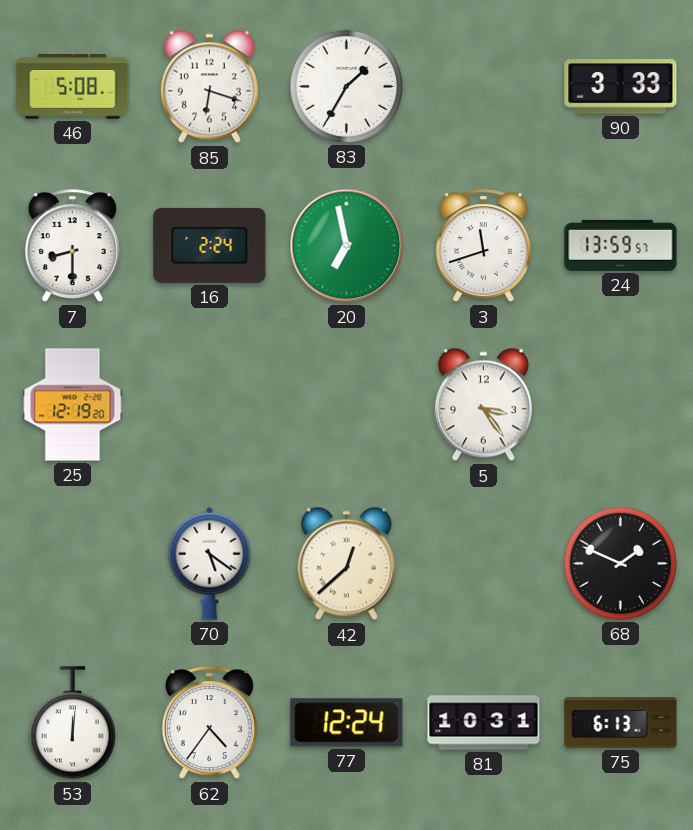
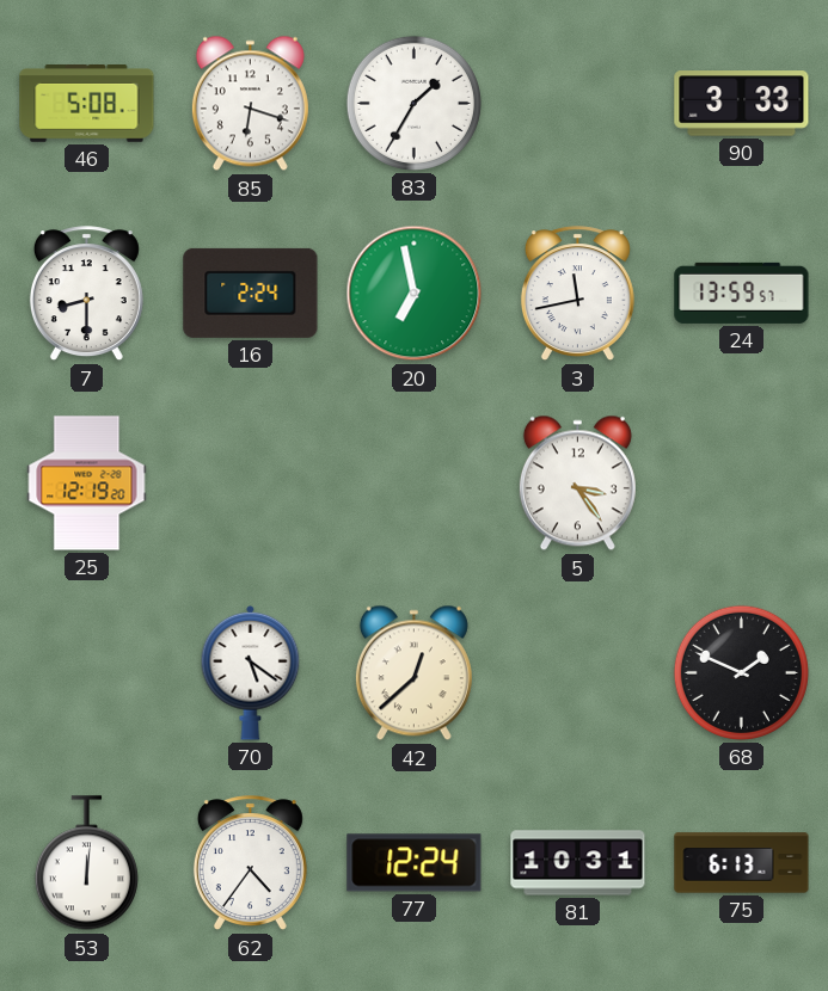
3: 11:42 -> 11:43 (577, 294)
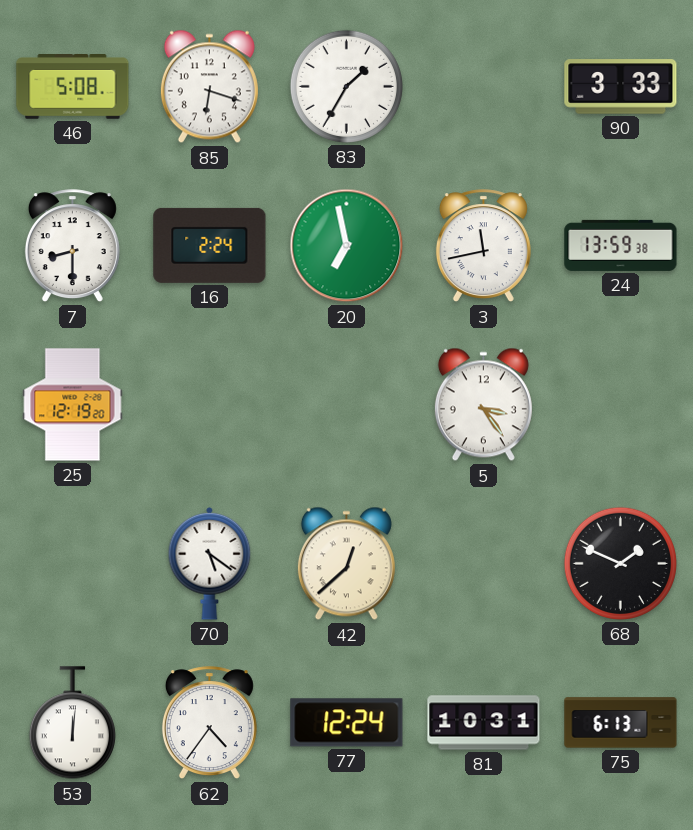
24: 13:59:57 -> 13:59:38 (621, 245)
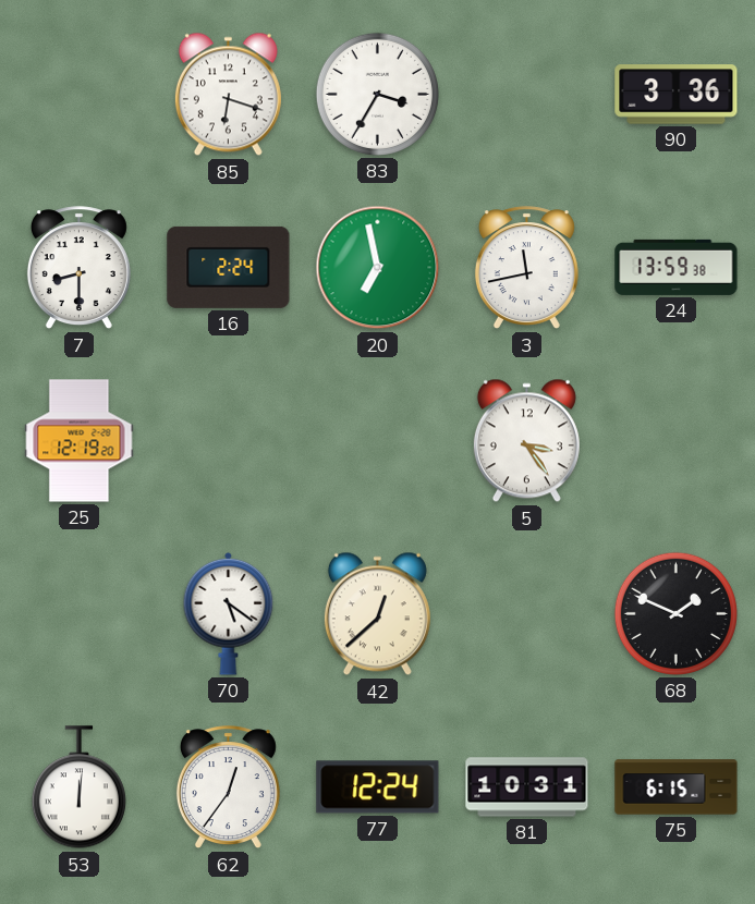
46: 5:08 -> none (73, 87)
83: 1:35 -> 3:35 (377, 94)
90: 3:33 -> 3:36 (677, 95)
62: 4:36 -> 12:36 (228, 787)
75: 6:13 -> 6:15 (677, 787)
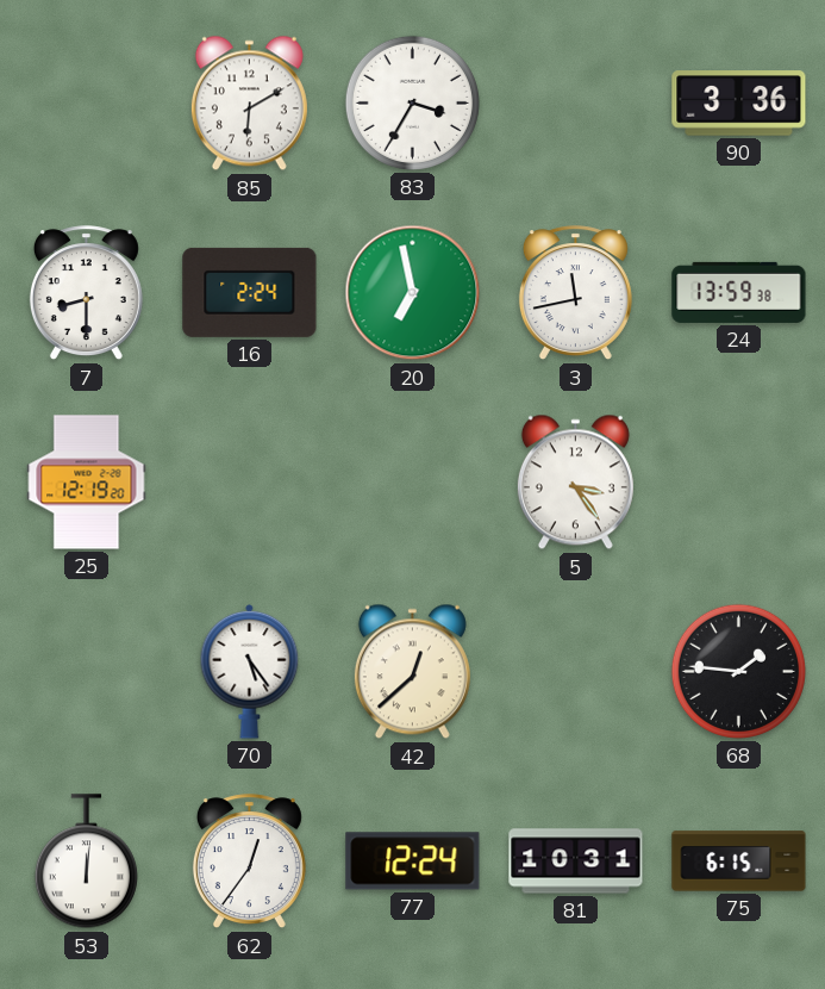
85: 6:18 -> 6:10 (249, 104)
70: 5:21 -> 5:24 (250, 671)
68: 1:49 -> 1:46 (738, 671)
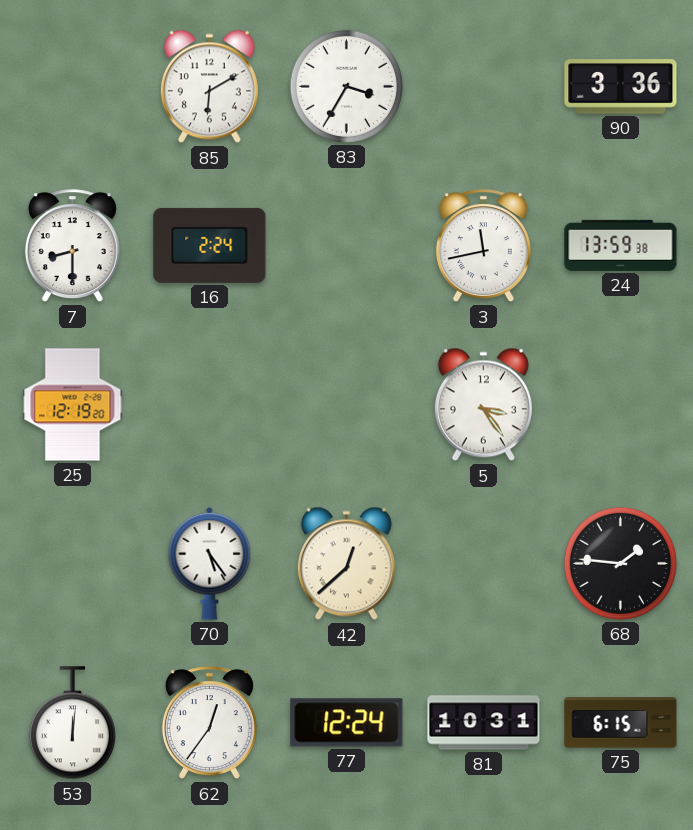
20: 6:58 -> none (413, 293)
